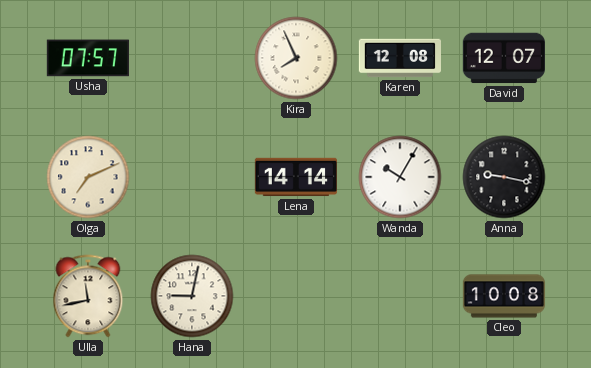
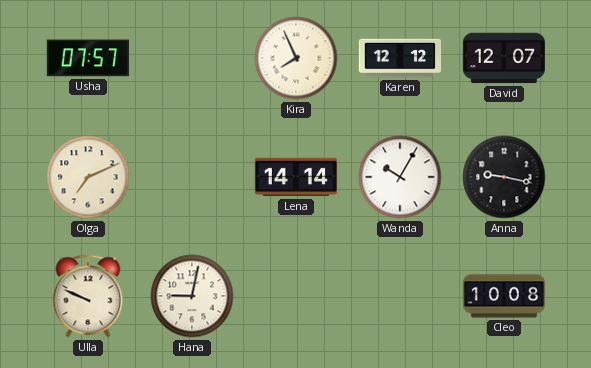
Karen: 12:08 -> 12:12 (399, 58)
Ulla: 11:43 -> 9:49 (88, 296)
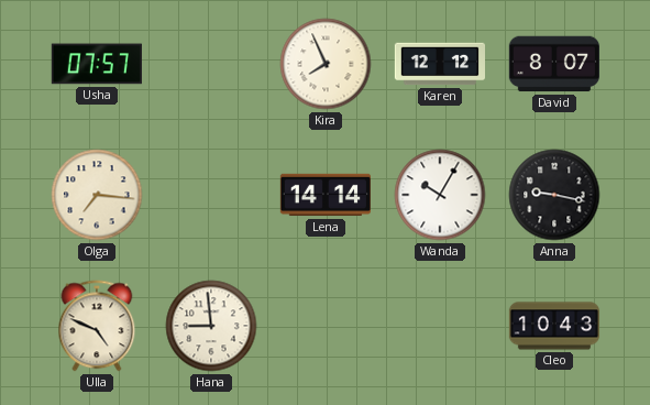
David: 12:07 -> 8:07 (554, 64)
Olga: 7:11 -> 7:16 (97, 195)
Ulla: 9:49 -> 4:49 (97, 326)
Hana: 9:02 -> 8:59 (211, 326)
Cleo: 10:08 -> 10:43 (554, 326)
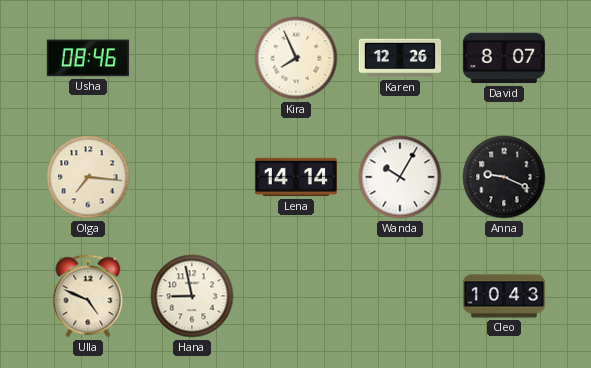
Usha: 07:57 -> 08:46 (88, 58)
Karen: 12:12 -> 12:26 (399, 58)
Anna: 9:17 -> 9:19 (504, 177)
Hana: 8:59 -> 8:58 (192, 296)
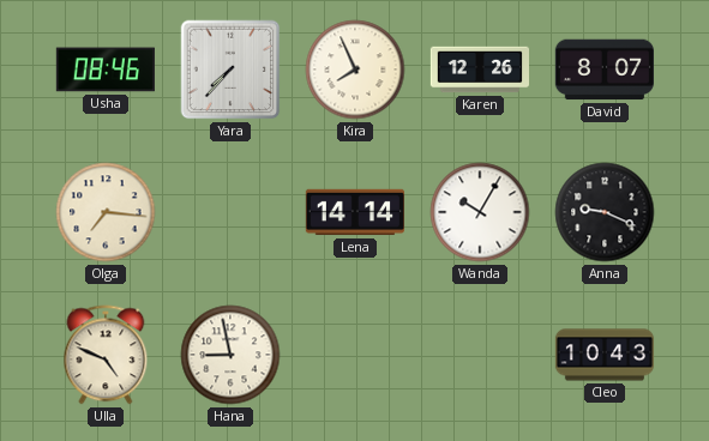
Yara: none -> 7:37 (230, 70)
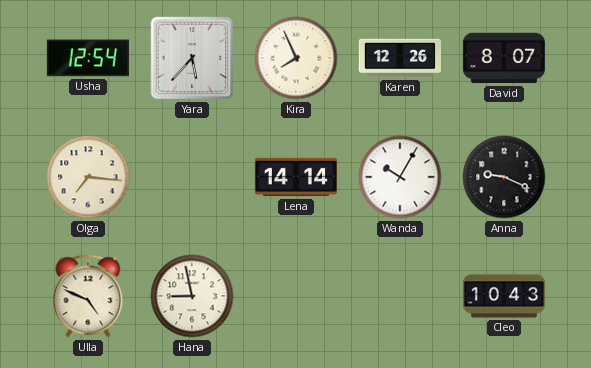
Usha: 08:46 -> 12:54 (88, 58)
Yara: 7:37 -> 5:37 (192, 58)
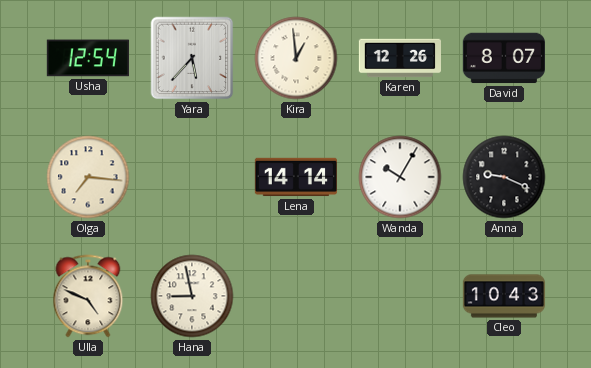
Kira: 7:56 -> 12:59 (296, 58)
